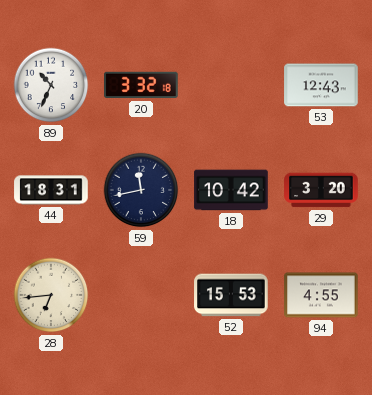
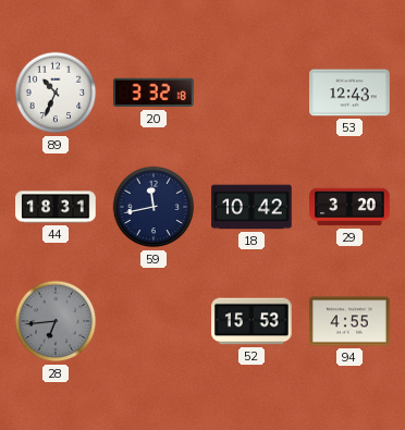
28 dial: cream -> grey (56, 321)
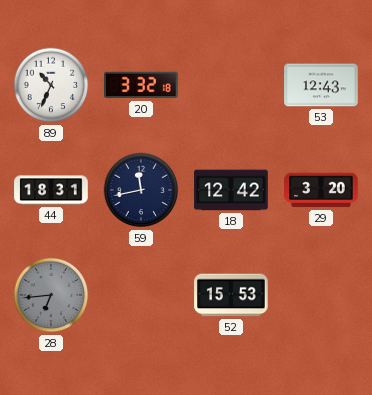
18: 10:42 -> 12:42 (231, 190)
94: 4:55 -> none (349, 321)
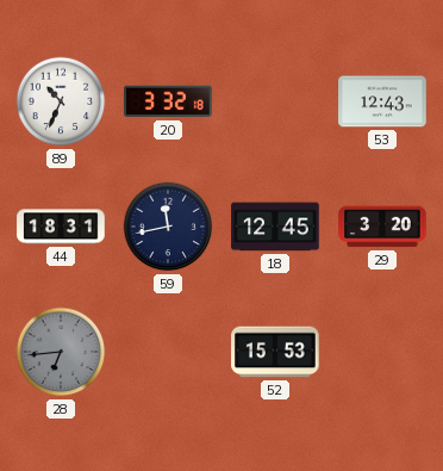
18: 12:42 -> 12:45 (275, 227)
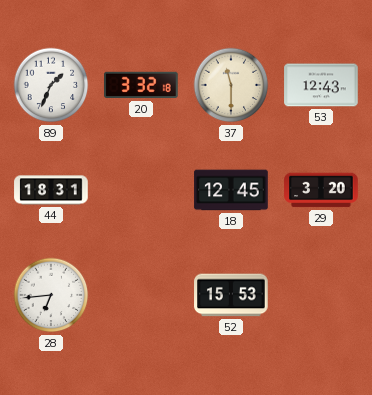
89: 10:34 -> 1:34 (51, 85)
37: none -> 11:30 (231, 85)
59: 11:43 -> none (168, 227)
28 dial: grey -> white (51, 295)
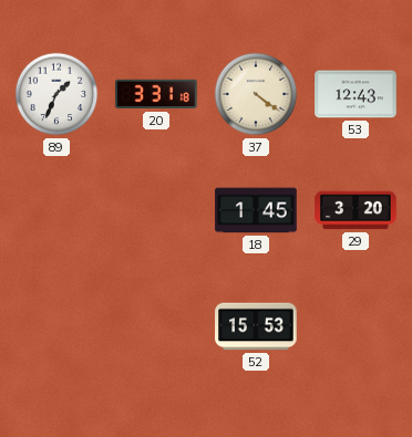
20: 3:32 -> 3:31 (156, 94)
37: 11:30 -> 4:21 (256, 94)
44: 18:31 -> none (51, 190)
18: 12:45 -> 1:45 (256, 210)
28: 6:44 -> none (51, 295)
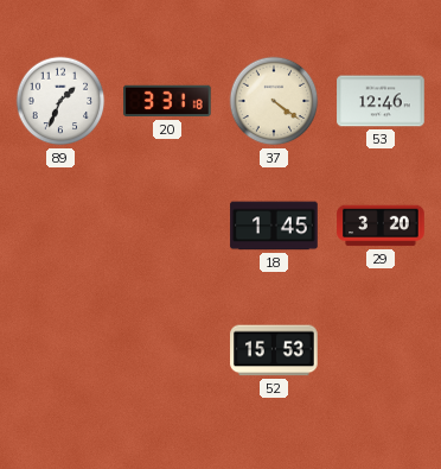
53: 12:43 -> 12:46 (381, 101)
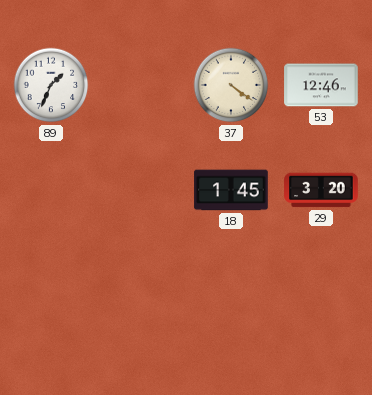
20: 3:31 -> none (167, 101)
52: 15:53 -> none (274, 350)
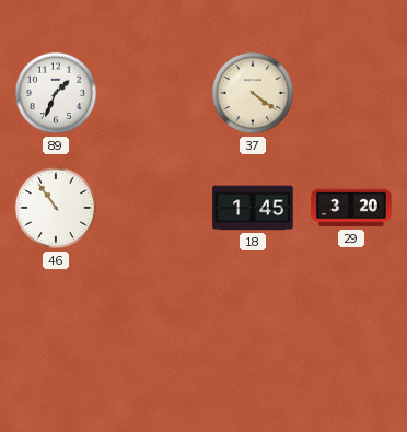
53: 12:46 -> none (321, 85)
46: none -> 10:54 (56, 208)
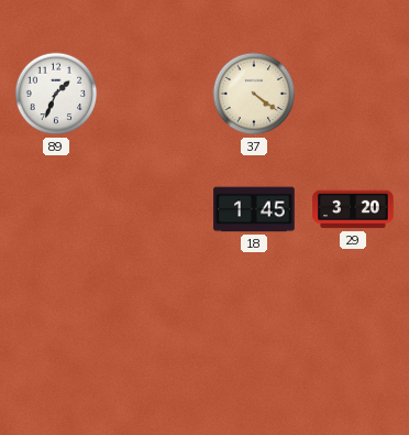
46: 10:54 -> none (56, 208)
